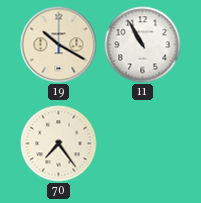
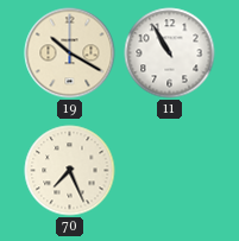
70: 7:24 -> 7:26 (70, 171)
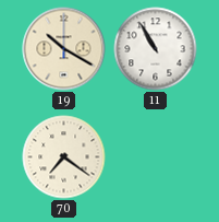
70: 7:26 -> 7:21 (64, 157)
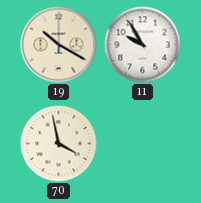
11: 10:55 -> 9:55 (143, 45)
70: 7:21 -> 3:58 (59, 144)
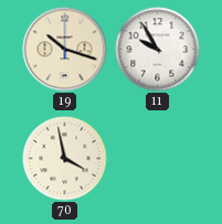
19: 10:20 -> 10:18 (65, 50)
